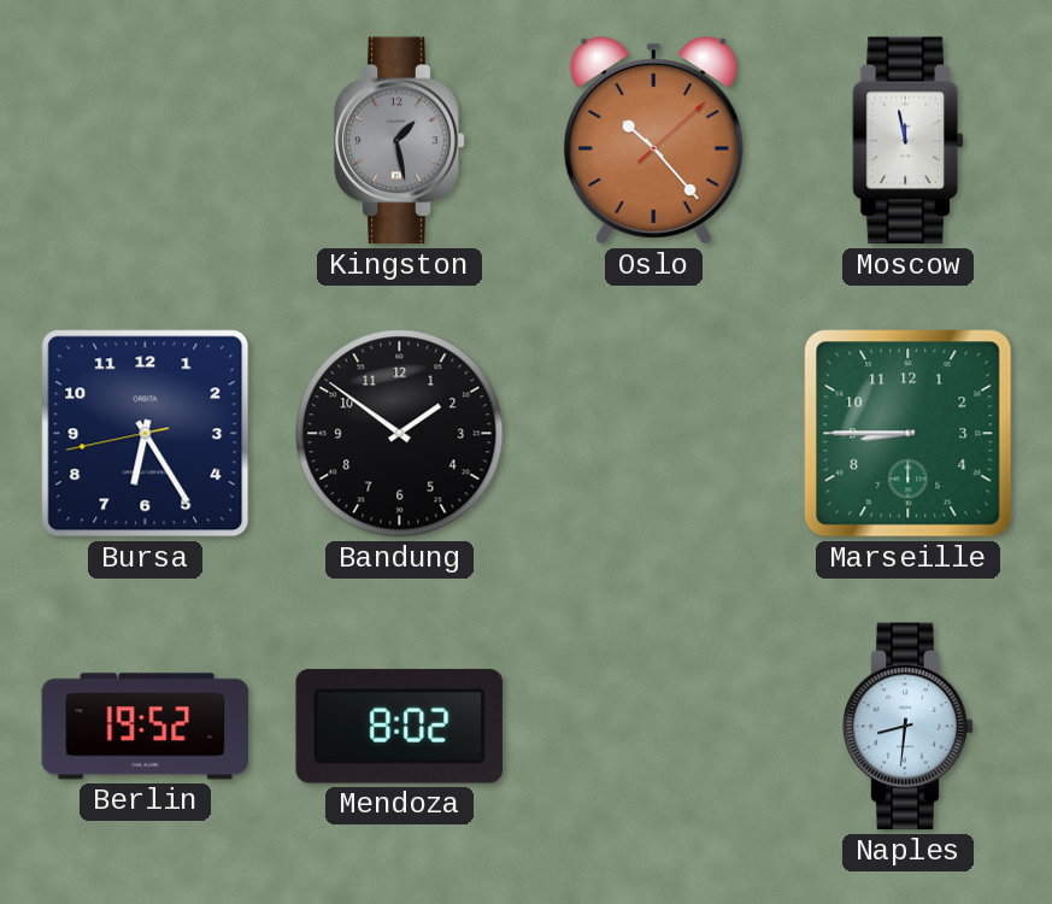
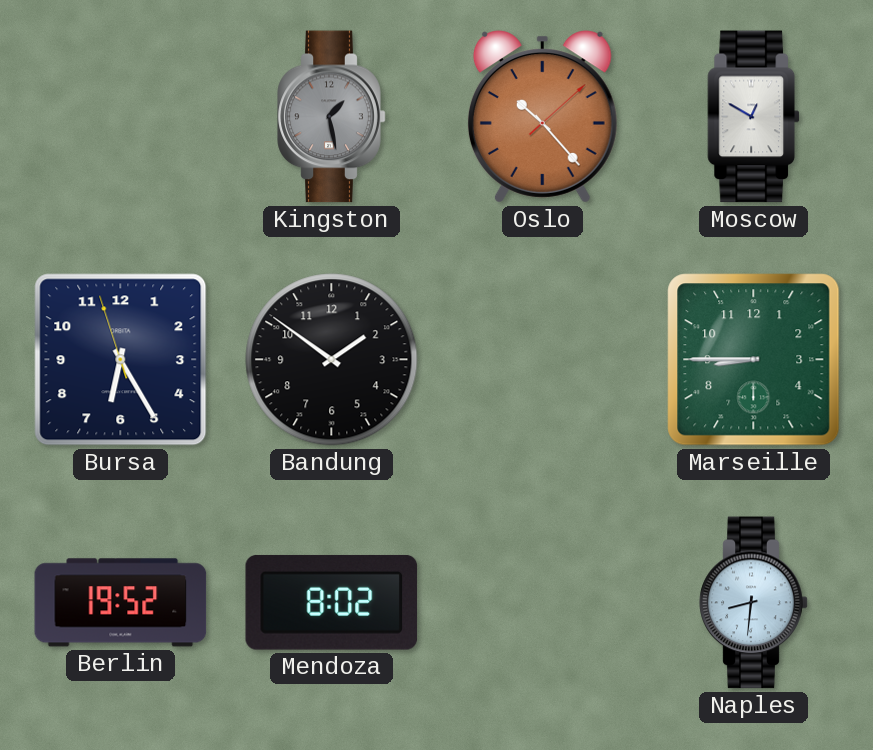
Moscow: 11:58 -> 12:50 (754, 117)
Bursa: 6:24:43 -> 6:24:57 (121, 360)
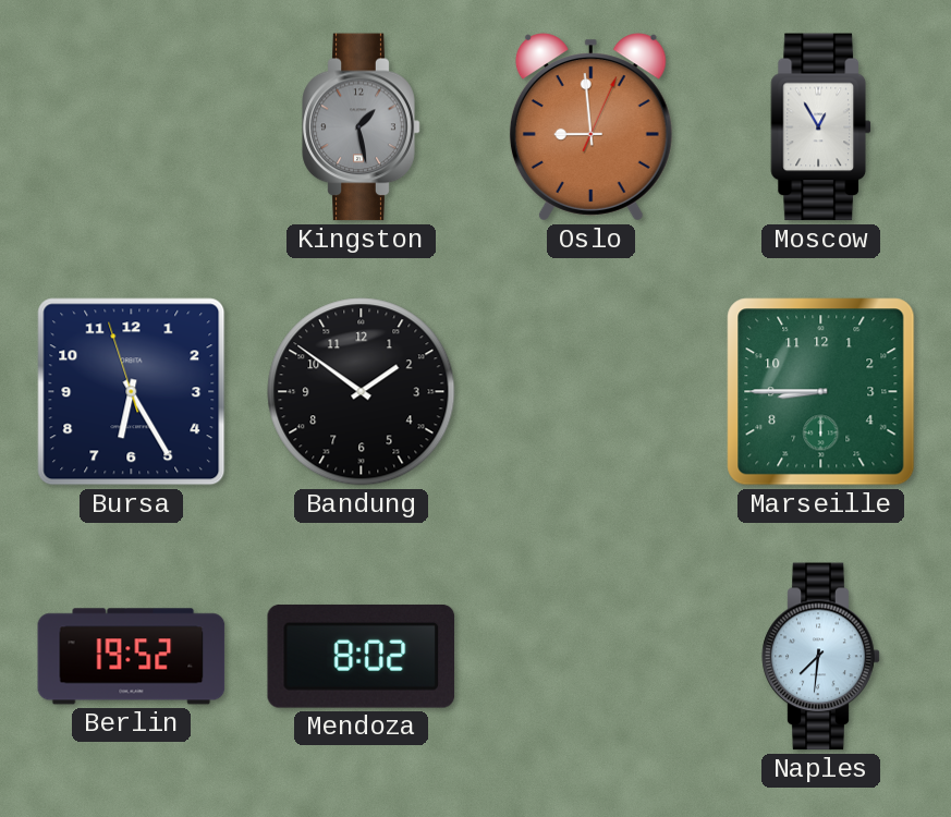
Oslo: 10:23 -> 8:59 (590, 127)
Moscow: 12:50 -> 12:55 (821, 127)
Naples: 8:31 -> 7:31 (821, 657)
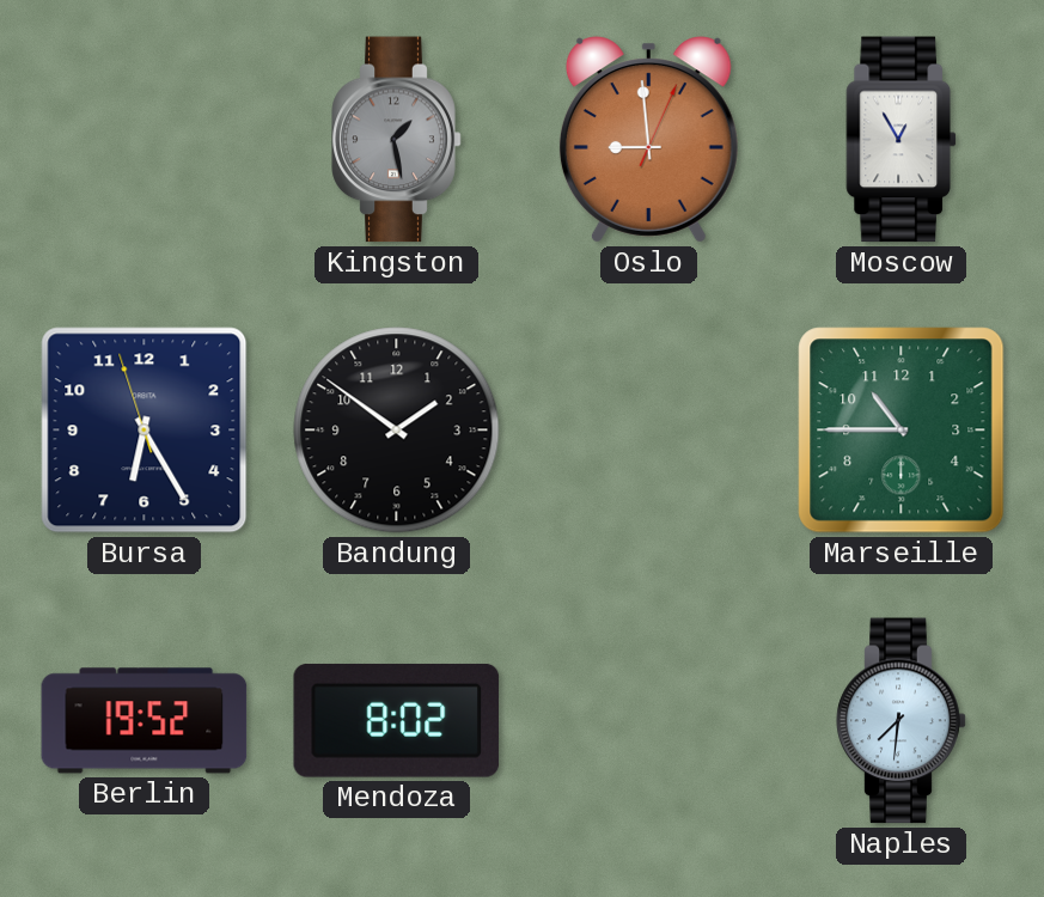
Marseille: 8:45 -> 10:45 (902, 431)
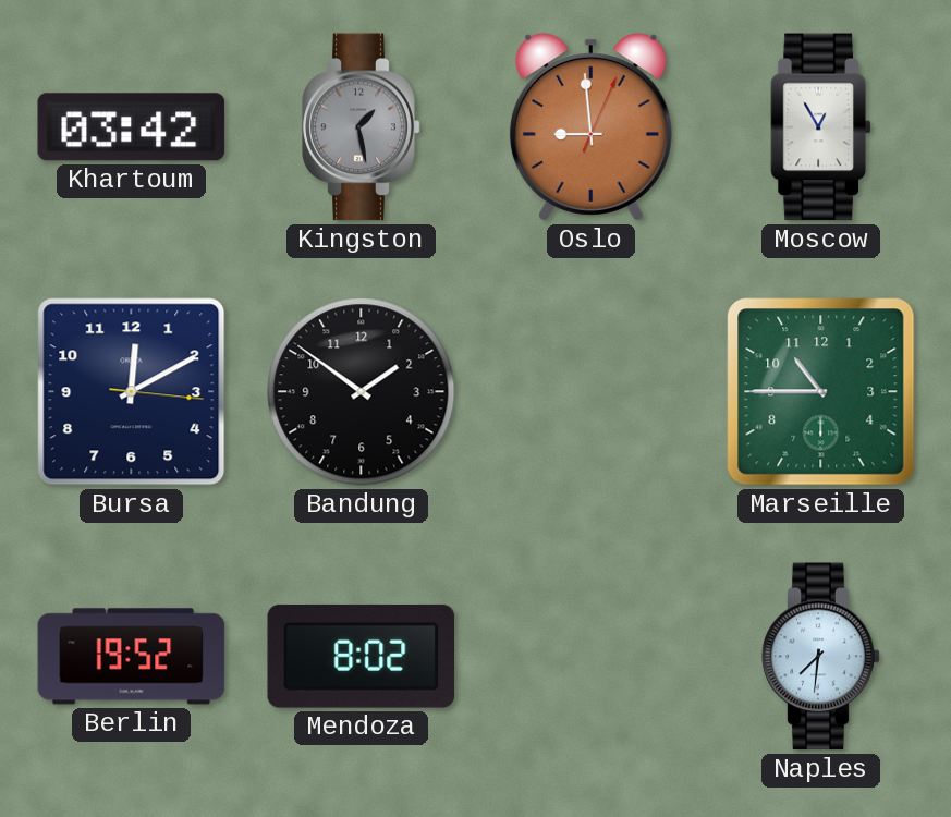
Khartoum: none -> 03:42 (132, 127)
Bursa: 6:24 -> 12:10 (132, 392)
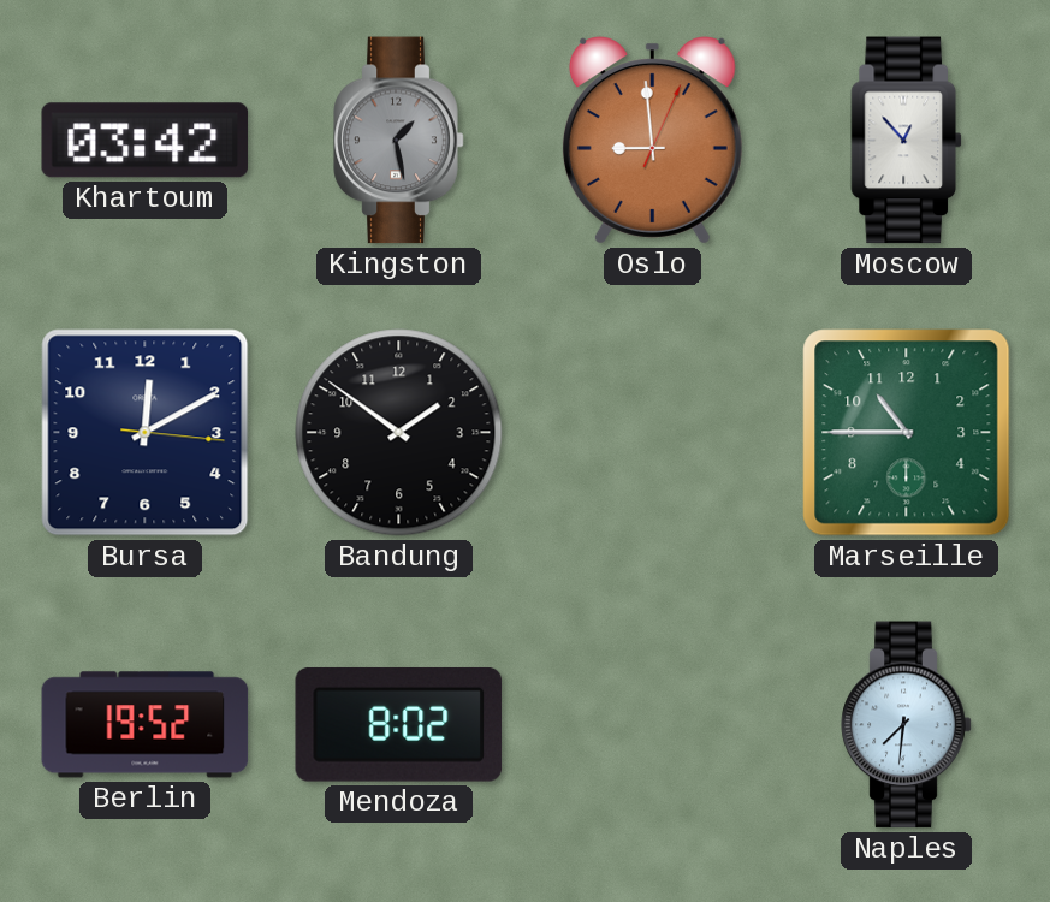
Moscow: 12:55 -> 12:53 (907, 141)
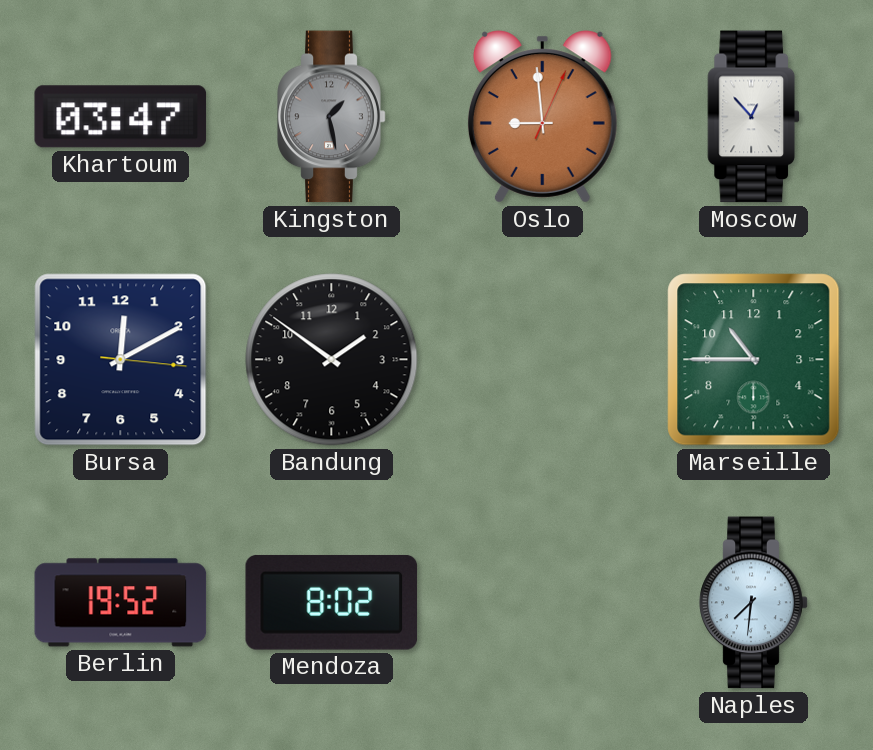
Khartoum: 03:42 -> 03:47 (121, 117)
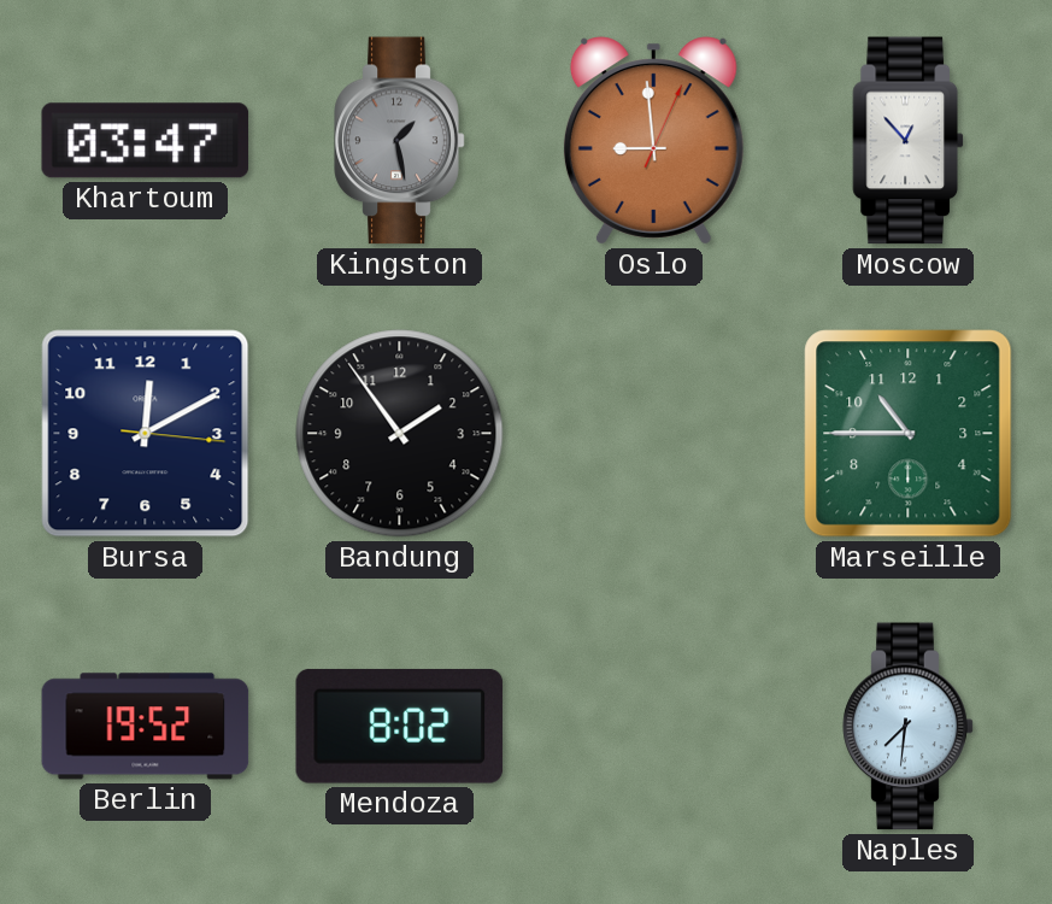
Bandung: 1:51 -> 1:54 (400, 434)
